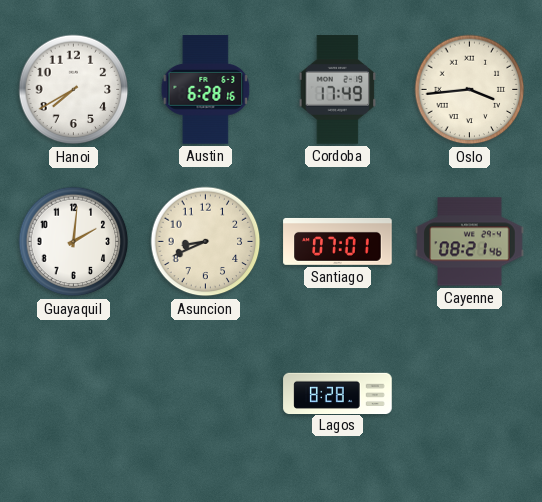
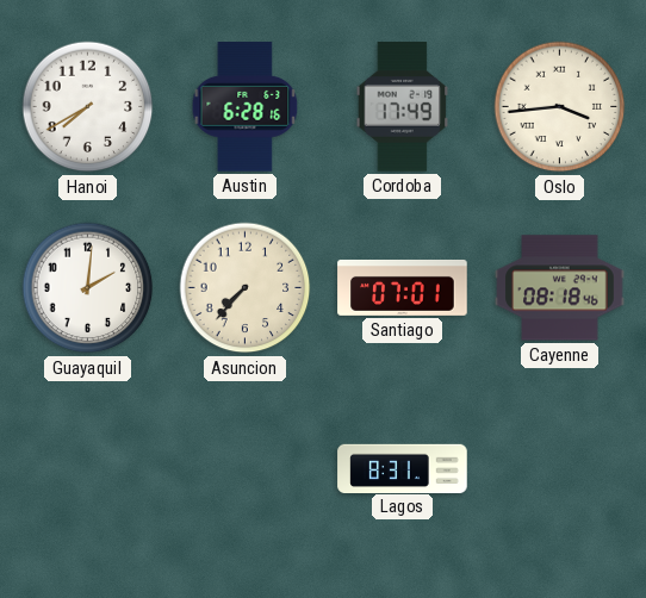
Asuncion: 8:41 -> 7:37 (246, 288)
Cayenne: 08:21 -> 08:18 (560, 288)
Lagos: 8:28 -> 8:31 (403, 468)
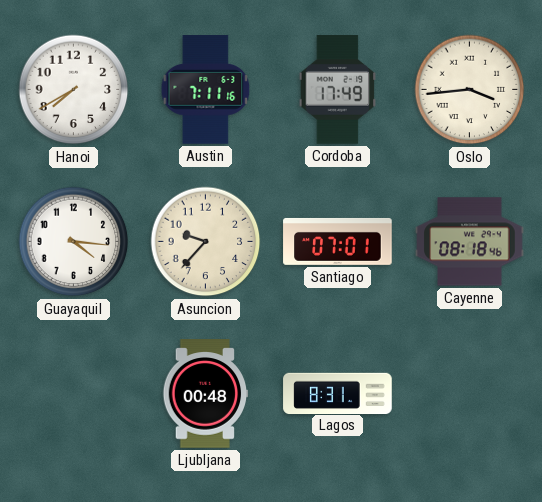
Austin: 6:28 -> 7:11 (206, 90)
Guayaquil: 2:01 -> 4:16 (74, 242)
Asuncion: 7:37 -> 9:37 (206, 242)
Ljubljana: none -> 00:48 (206, 394)
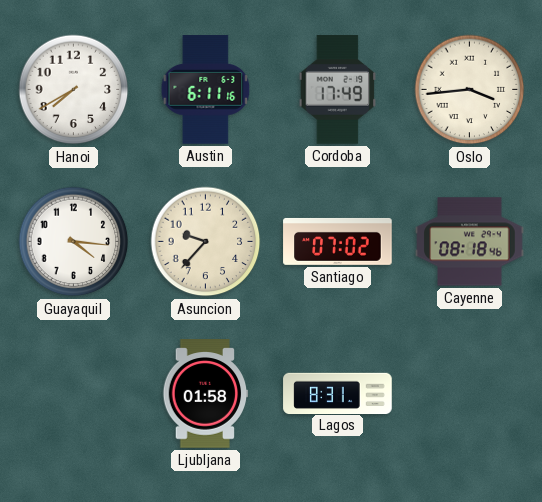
Austin: 7:11 -> 6:11 (206, 90)
Santiago: 07:01 -> 07:02 (338, 242)
Ljubljana: 00:48 -> 01:58 (206, 394)
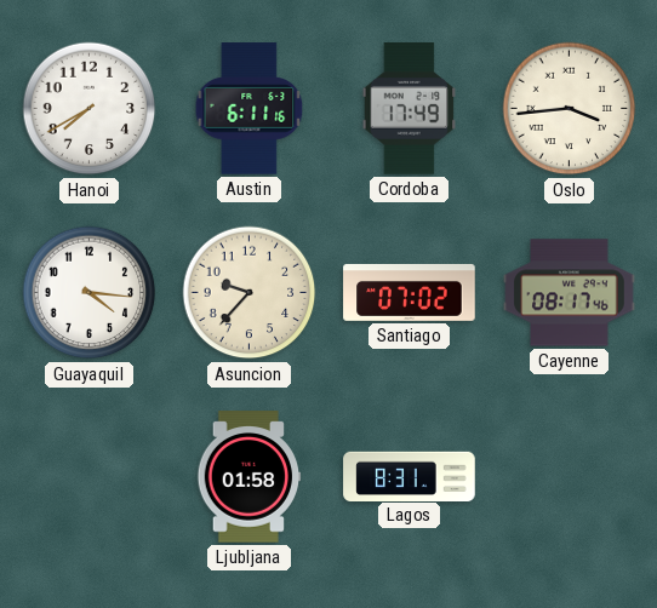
Cayenne: 08:18 -> 08:17 (570, 293)
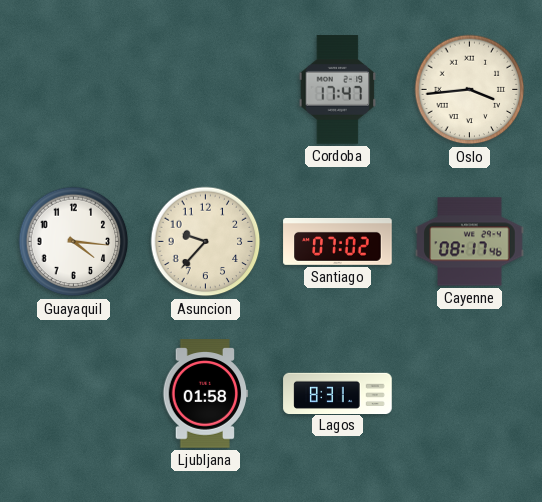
Hanoi: 7:40 -> none (90, 109)
Austin: 6:11 -> none (250, 109)
Cordoba: 17:49 -> 17:47 (338, 90)
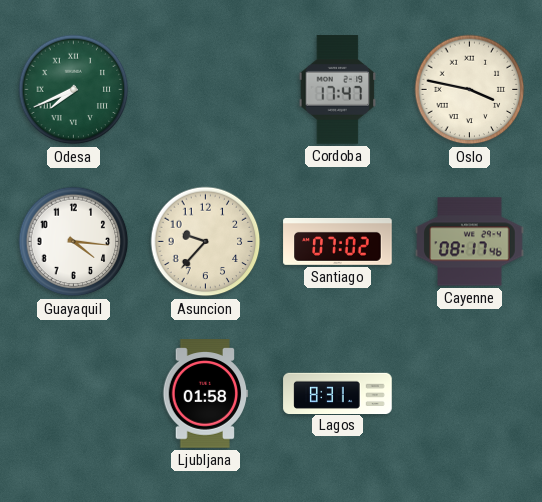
Odesa: none -> 7:41 (74, 90)
Oslo: 3:44 -> 3:47 (470, 90)
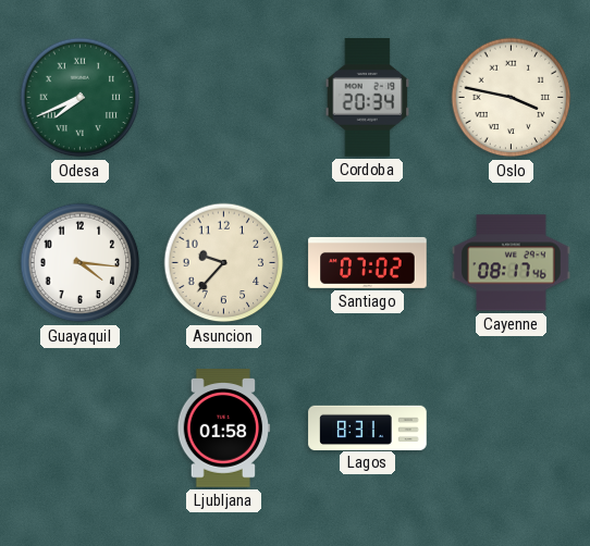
Cordoba: 17:47 -> 20:34 (368, 98)
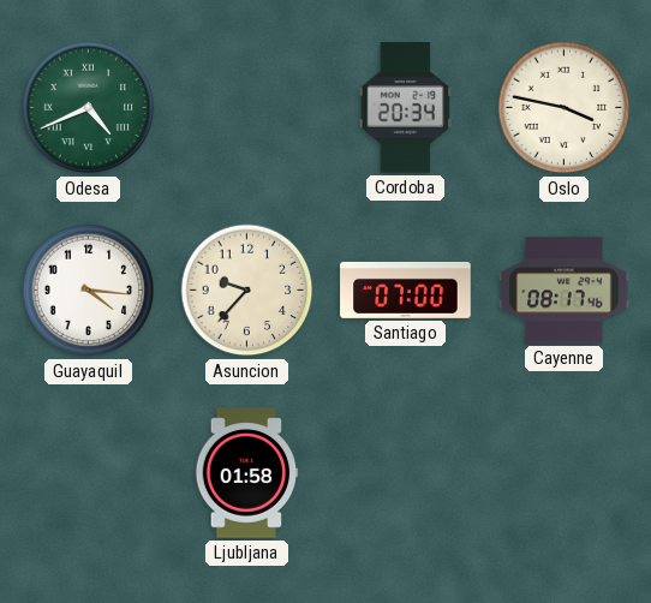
Odesa: 7:41 -> 4:41 (89, 108)
Santiago: 07:02 -> 07:00 (406, 291)
Lagos: 8:31 -> none (368, 427)
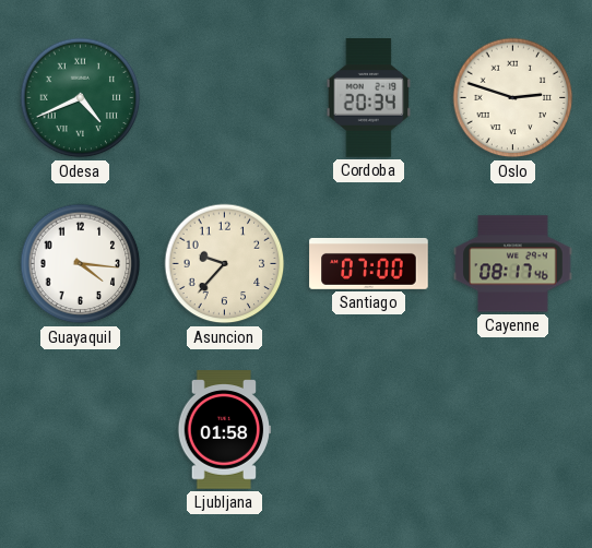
Oslo: 3:47 -> 2:48 (513, 98)
